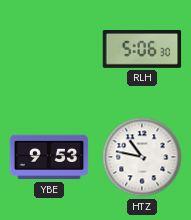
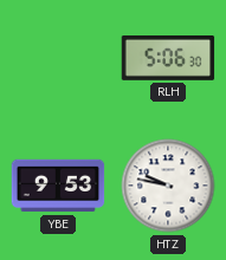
HTZ: 10:47 -> 9:47 (168, 186)
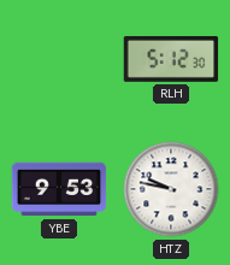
RLH: 5:06 -> 5:12 (171, 60)
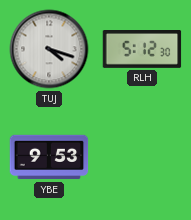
TUJ: none -> 4:18 (49, 49)
HTZ: 9:47 -> none (171, 189)
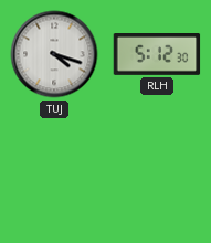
YBE: 9:53 -> none (49, 157)
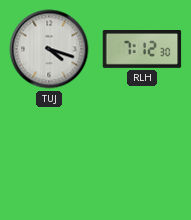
RLH: 5:12 -> 7:12 (142, 50)
